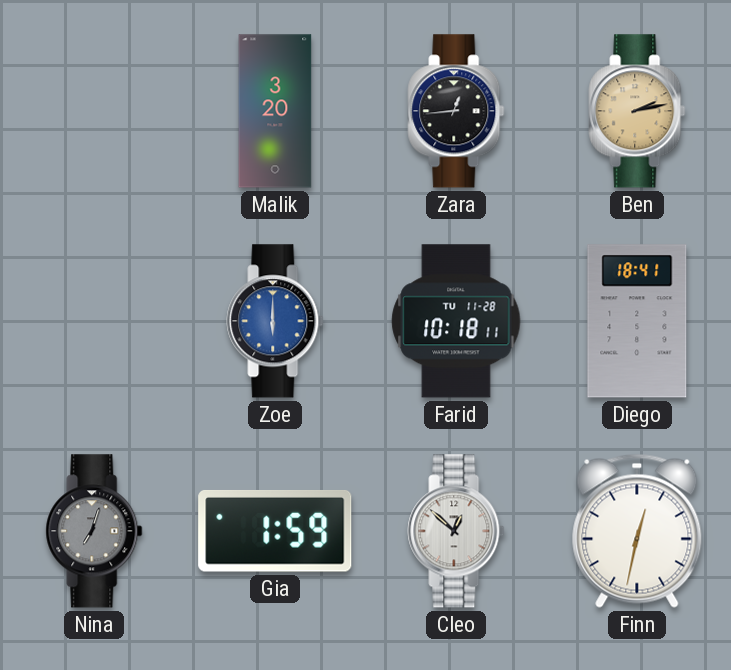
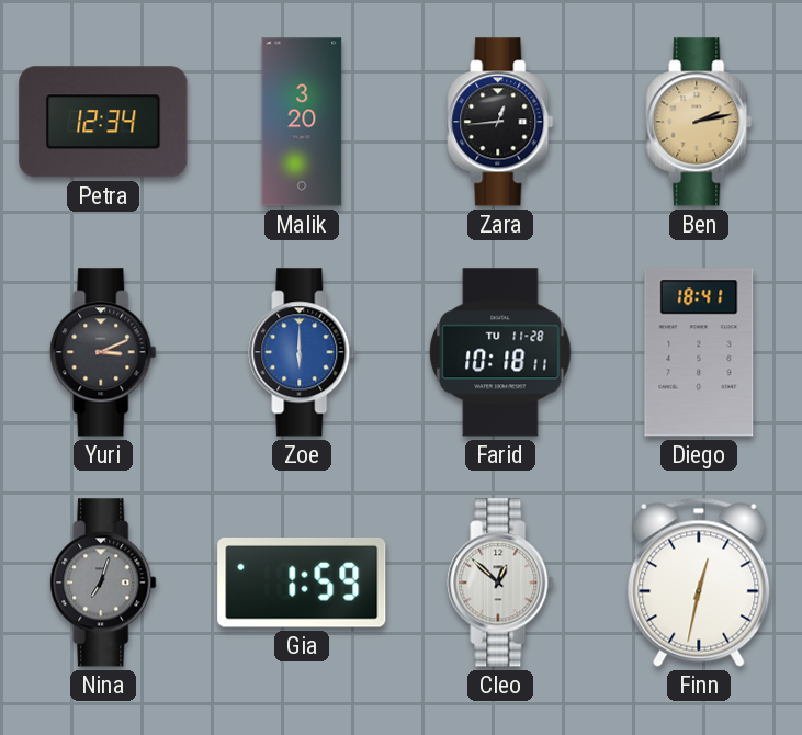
Petra: none -> 12:34 (103, 122)
Yuri: none -> 3:11 (103, 352)
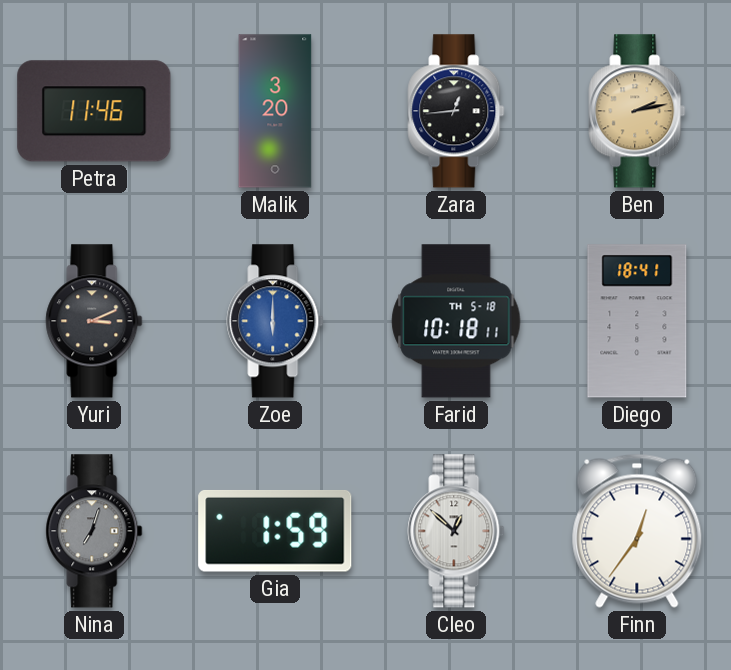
Petra: 12:34 -> 11:46 (94, 111)
Farid date: TU 11-28 -> TH 5-18 (456, 321)
Finn: 12:32 -> 12:36 (637, 531)
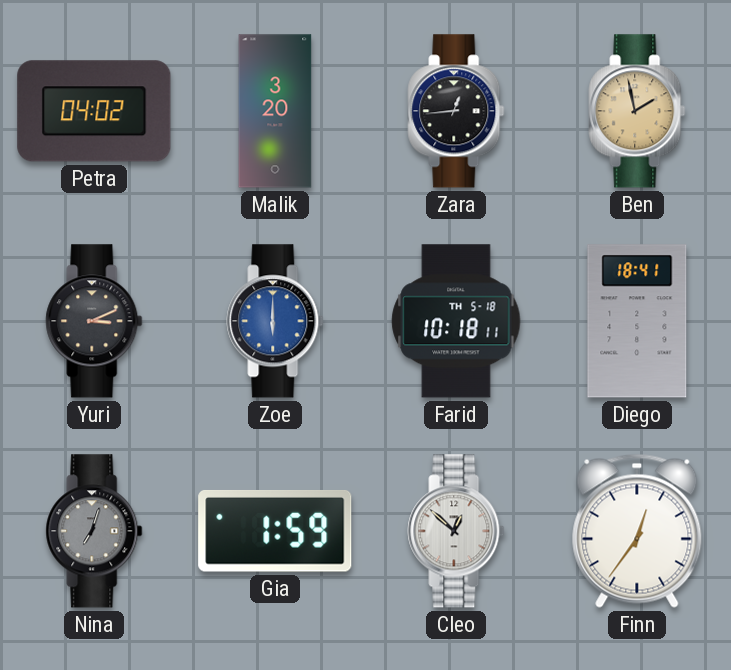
Petra: 11:46 -> 04:02 (94, 111)
Ben: 2:13 -> 1:58 (637, 111)
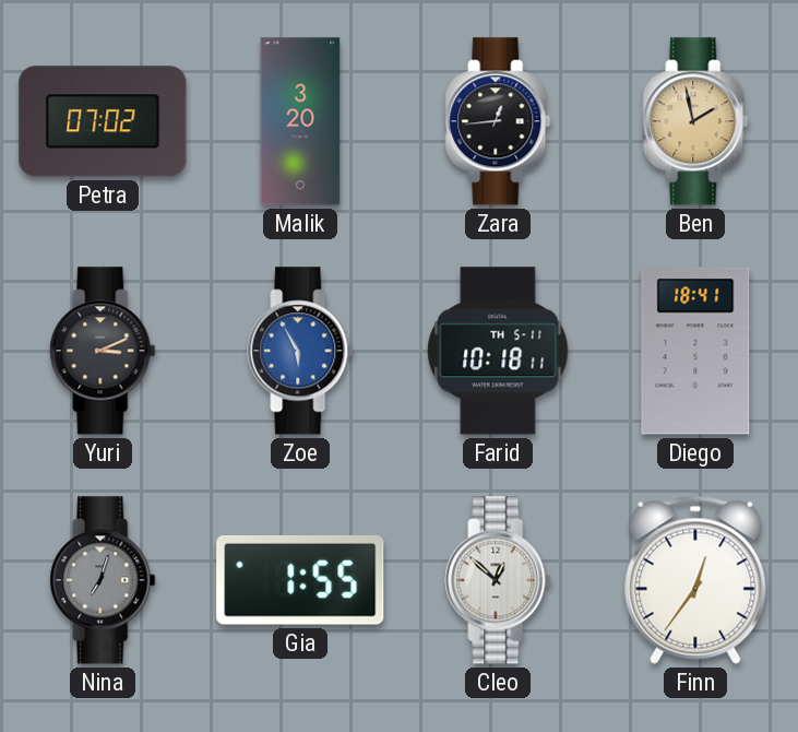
Petra: 04:02 -> 07:02 (103, 121)
Zoe: 6:00 -> 5:55 (300, 351)
Farid date: TH 5-18 -> TH 5-11 (498, 351)
Gia: 1:59 -> 1:55 (300, 580)
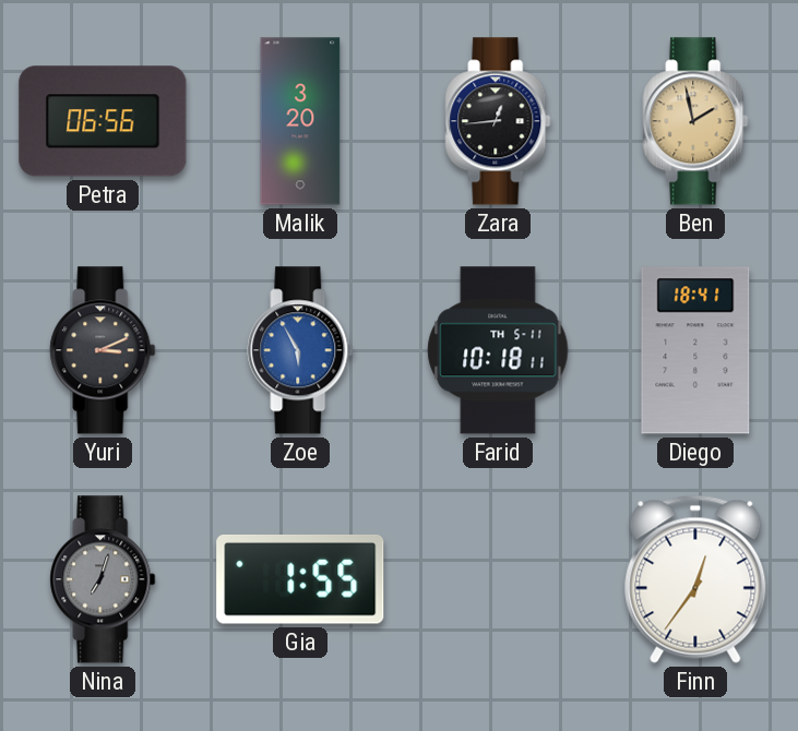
Petra: 07:02 -> 06:56 (103, 121)
Cleo: 12:52 -> none (498, 580)
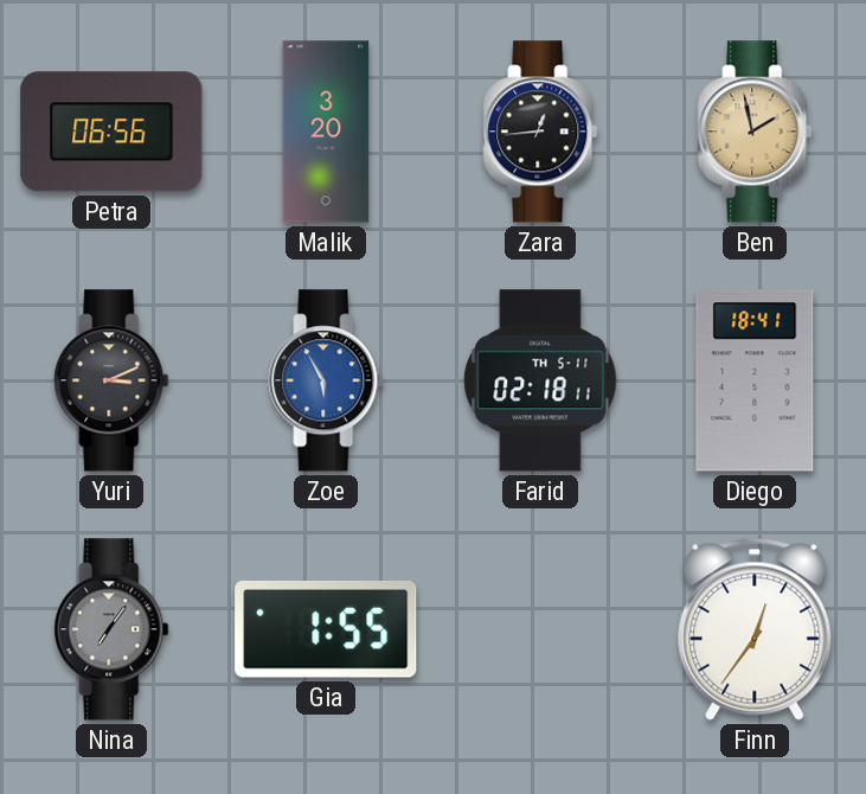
Farid: 10:18 -> 02:18 (540, 380)
Nina: 7:03 -> 7:06 (111, 629)
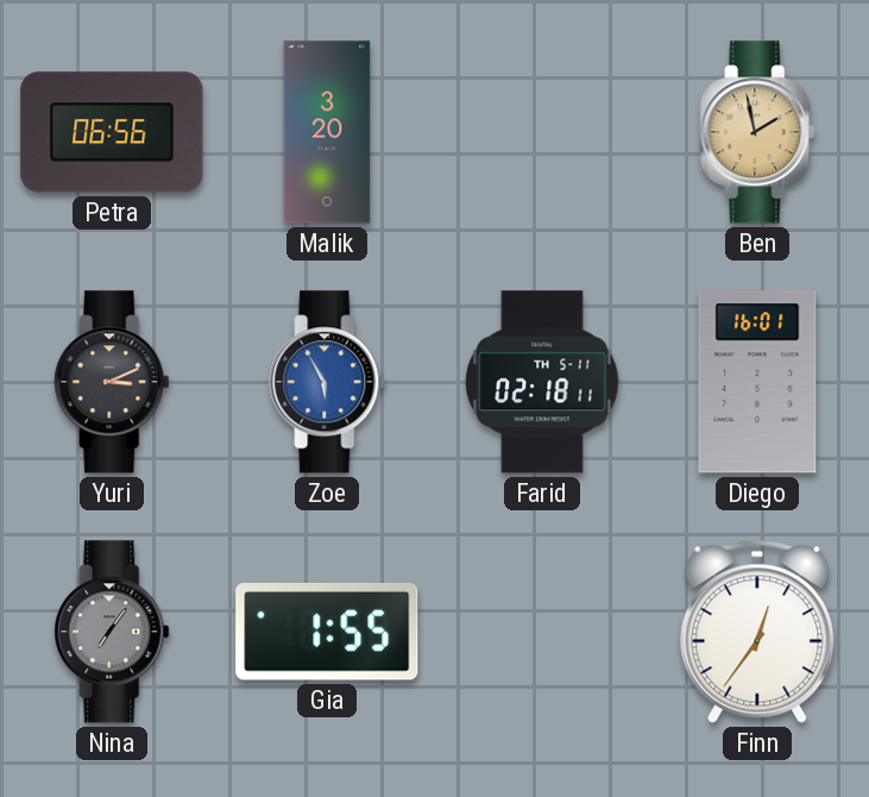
Zara: 12:44 -> none (540, 132)
Diego: 18:41 -> 16:01 (757, 382)
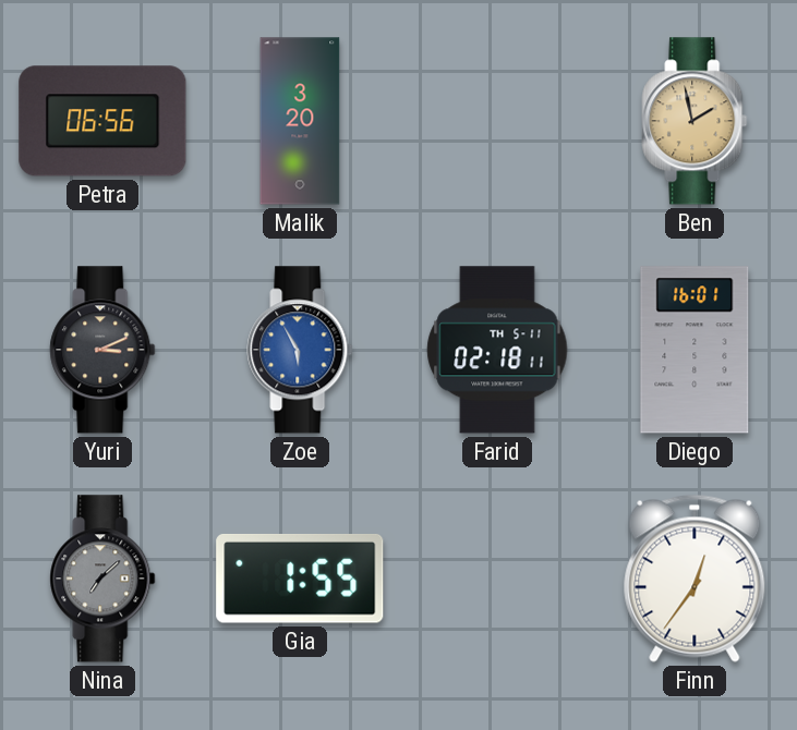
Nina: 7:06 -> 7:08 (102, 579)
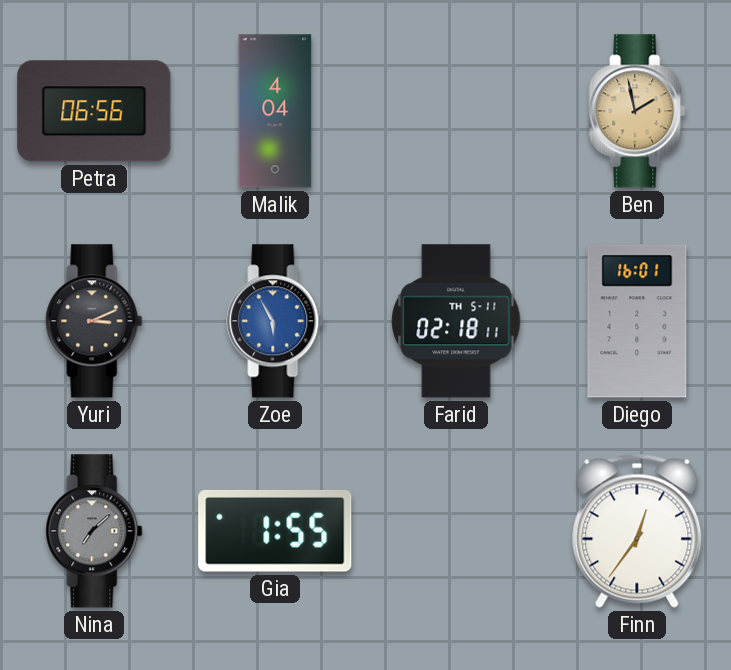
Malik: 3:20 -> 4:04 (275, 111)
